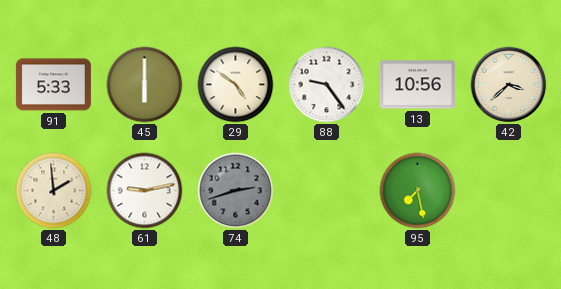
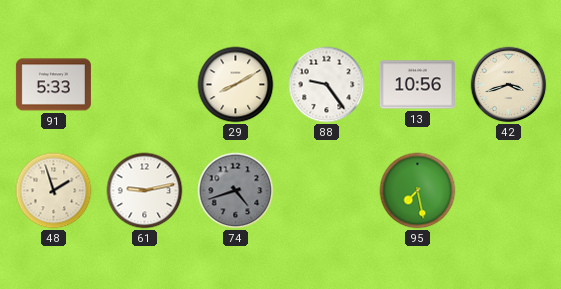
45: 6:00 -> none (145, 85)
29: 4:51 -> 8:10 (236, 85)
42: 3:38 -> 3:42 (509, 85)
48: 1:59 -> 1:57 (54, 191)
74: 2:42 -> 4:42 (236, 191)
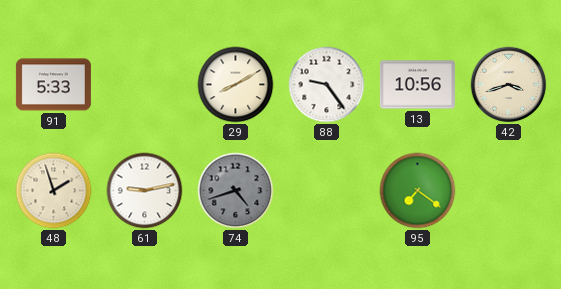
95: 7:28 -> 7:21 (418, 191)
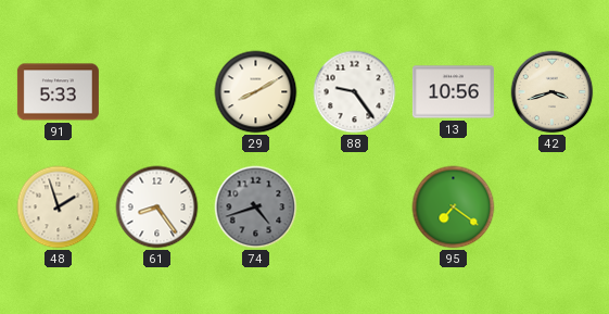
61: 9:13 -> 8:24 (157, 208)
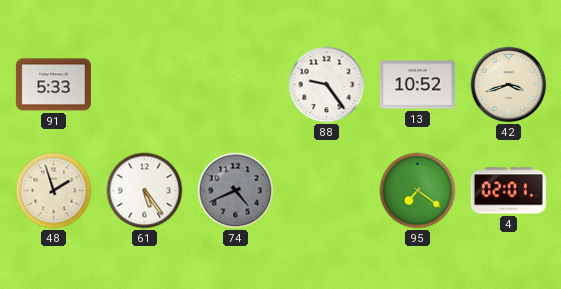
29: 8:10 -> none (256, 92)
13: 10:56 -> 10:52 (417, 85)
61: 8:24 -> 5:24 (145, 191)
74: 4:42 -> 4:41 (236, 191)
4: none -> 02:01 (508, 191)
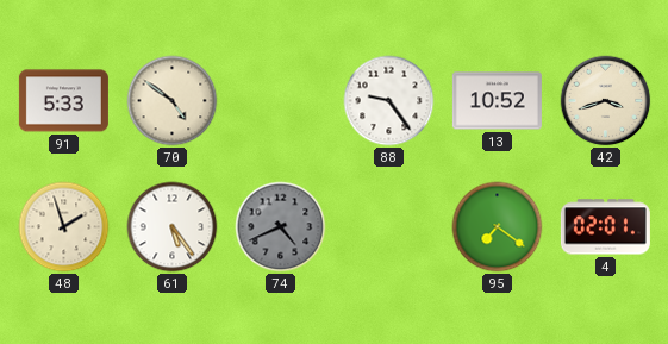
70: none -> 4:51 (173, 101)
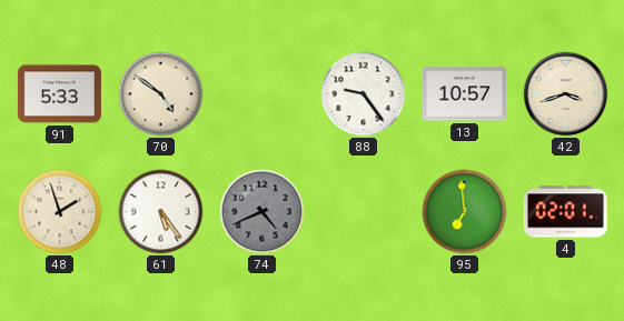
13: 10:52 -> 10:57 (464, 94)
95: 7:21 -> 6:59 (465, 212)
